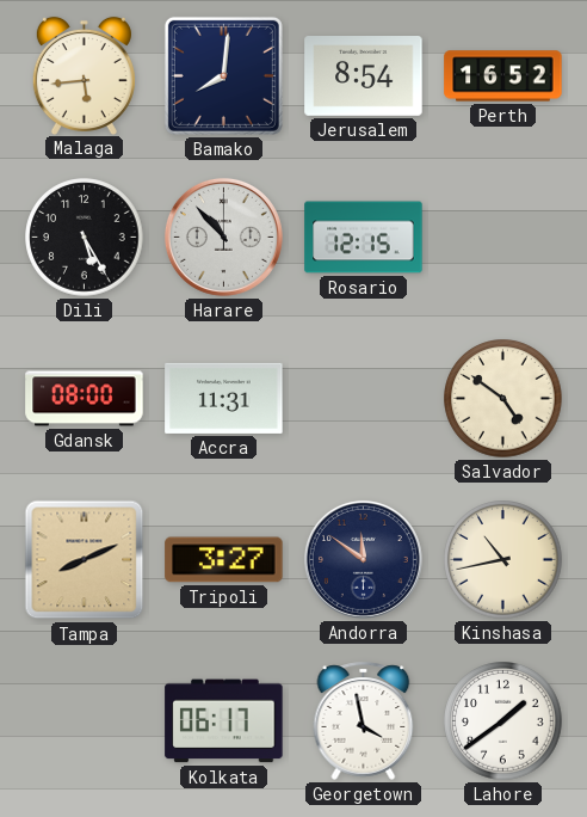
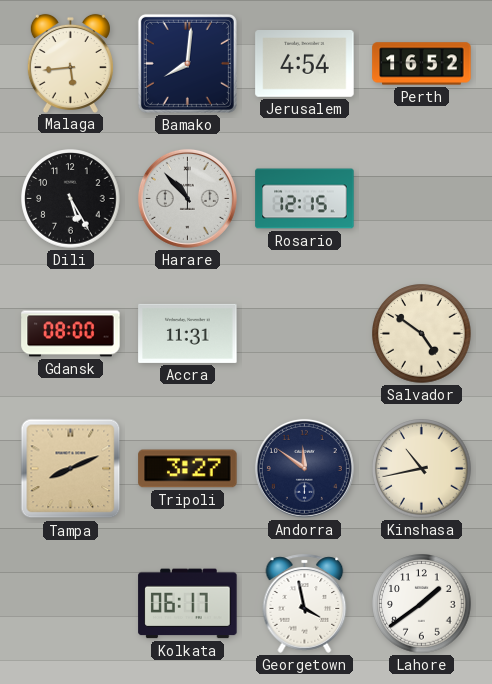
Jerusalem: 8:54 -> 4:54 (305, 64)
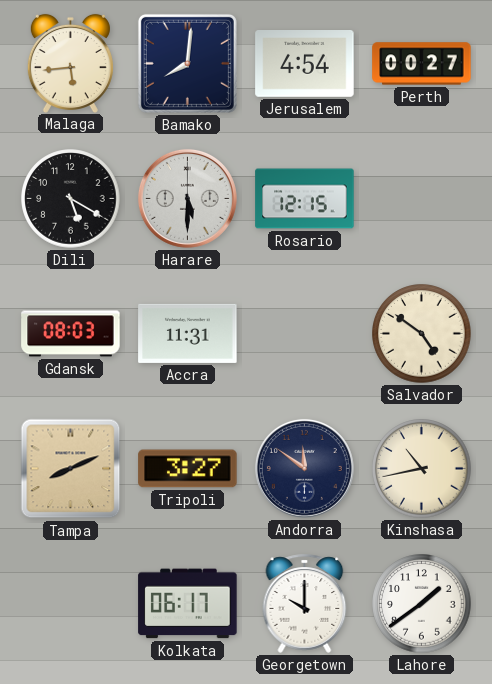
Perth: 16:52 -> 00:27 (422, 64)
Dili: 5:25 -> 5:20 (71, 199)
Harare: 10:53 -> 5:30 (187, 198)
Gdansk: 08:00 -> 08:03 (71, 334)
Georgetown: 3:58 -> 10:00 (305, 603)
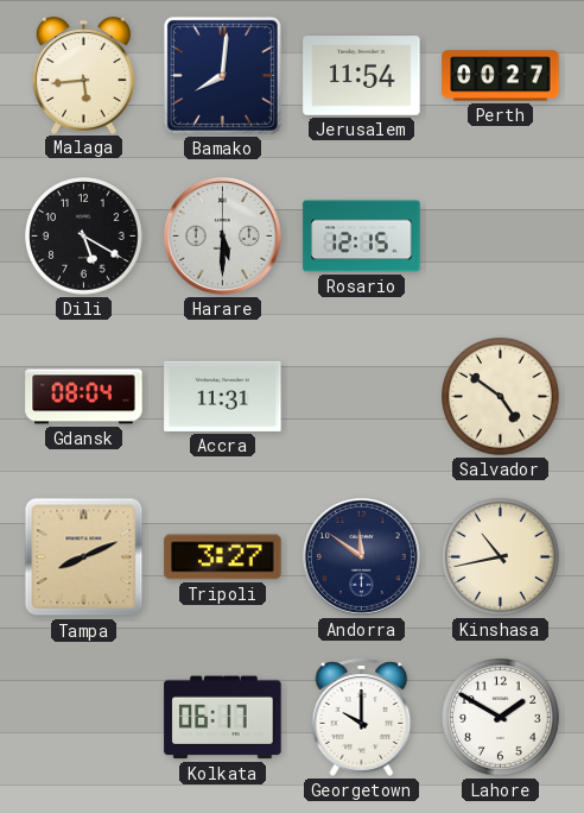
Jerusalem: 4:54 -> 11:54 (362, 76)
Gdansk: 08:03 -> 08:04 (84, 397)
Lahore: 1:39 -> 1:50 (501, 718)
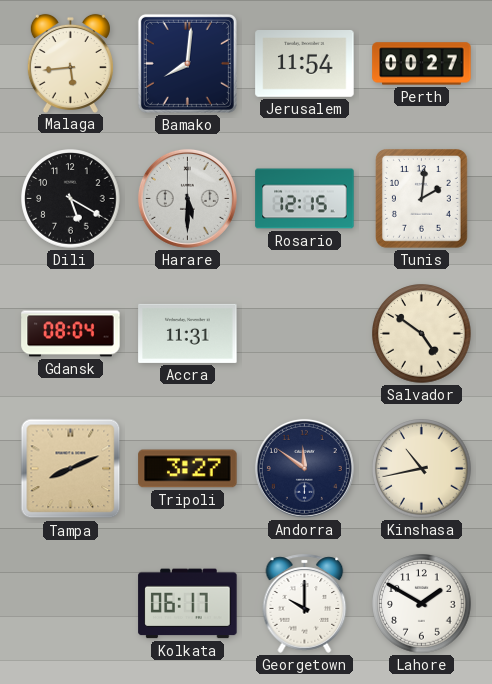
Tunis: none -> 2:01 (422, 199)
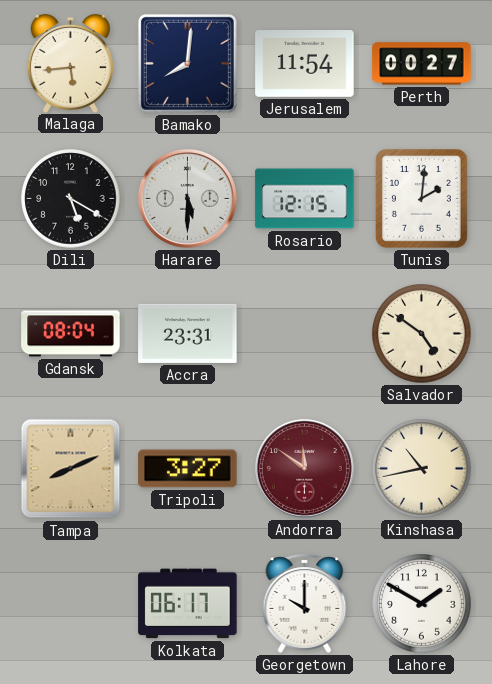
Accra: 11:31 -> 23:31 (188, 333)
Andorra dial: navy -> burgundy (304, 468)
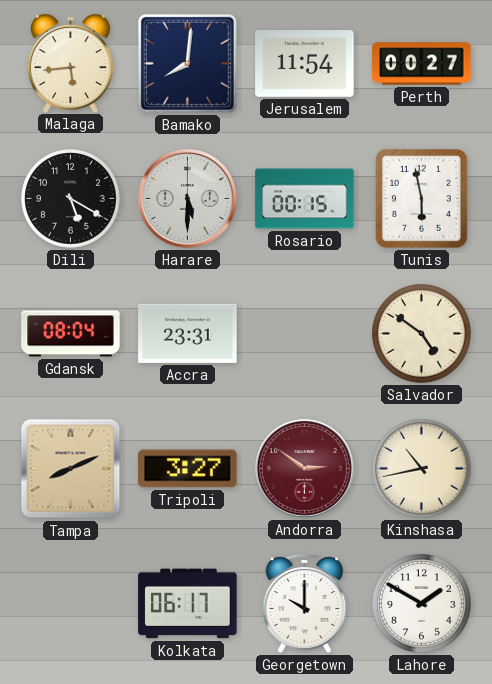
Rosario: 12:15 -> 00:15 (305, 199)
Tunis: 2:01 -> 5:58 (422, 199)
Andorra: 11:51 -> 2:51 (304, 468)
